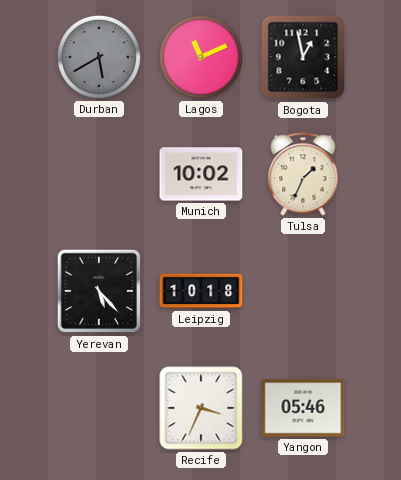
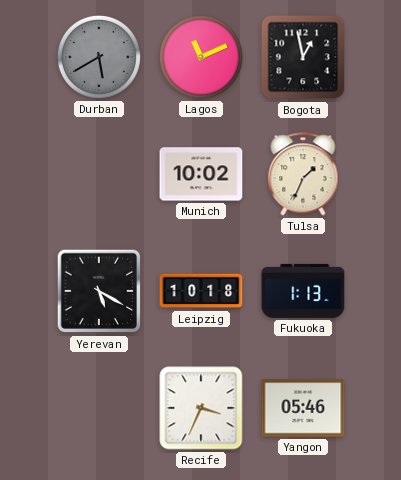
Yerevan: 5:23 -> 5:20 (99, 291)
Fukuoka: none -> 1:13 (303, 291)
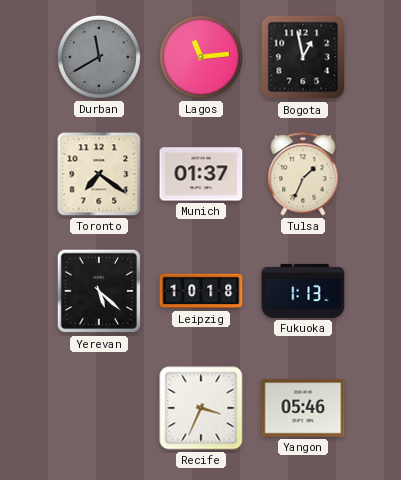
Durban: 5:40 -> 11:40 (99, 57)
Lagos: 11:11 -> 11:14 (201, 57)
Toronto: none -> 7:21 (99, 174)
Munich: 10:02 -> 01:37 (201, 174)
Yerevan: 5:20 -> 5:22 (99, 291)
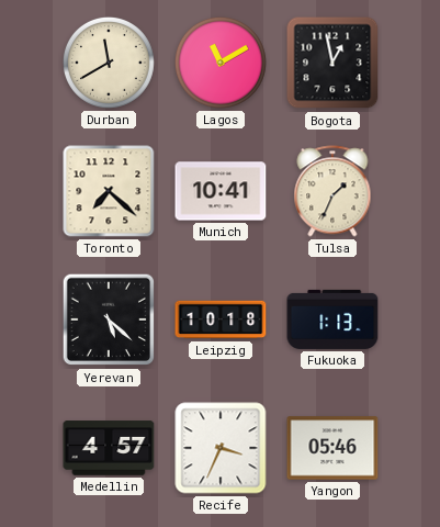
Durban dial: grey -> cream (109, 63)
Lagos: 11:14 -> 11:10 (221, 63)
Toronto: 7:21 -> 7:22 (109, 191)
Munich: 01:37 -> 10:41 (221, 191)
Medellin: none -> 4:57 (109, 448)
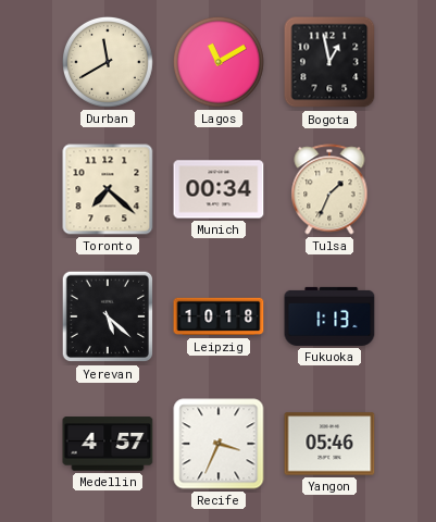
Munich: 10:41 -> 00:34 (219, 189)
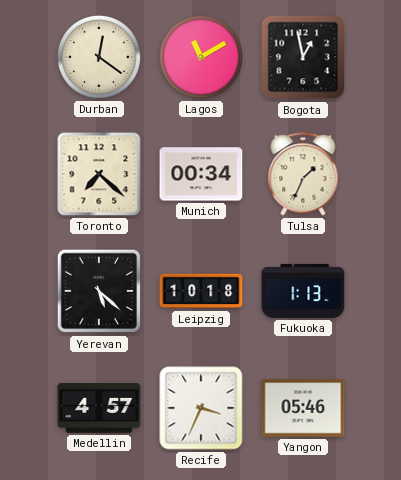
Durban: 11:40 -> 12:21 (99, 57)
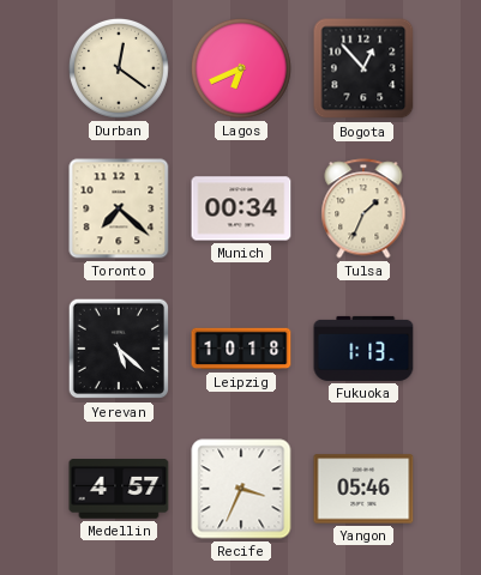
Lagos: 11:10 -> 6:41 (241, 68)
Bogota: 12:58 -> 12:53 (363, 68)
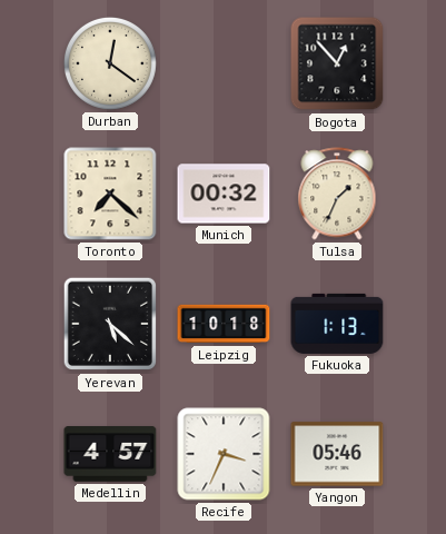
Lagos: 6:41 -> none (241, 68)
Munich: 00:34 -> 00:32 (224, 194)
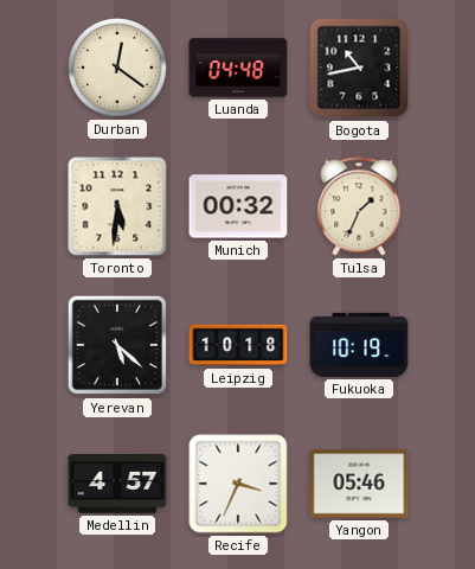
Luanda: none -> 04:48 (238, 68)
Bogota: 12:53 -> 10:43 (359, 68)
Toronto: 7:22 -> 5:31 (117, 206)
Fukuoka: 1:13 -> 10:19 (359, 345)
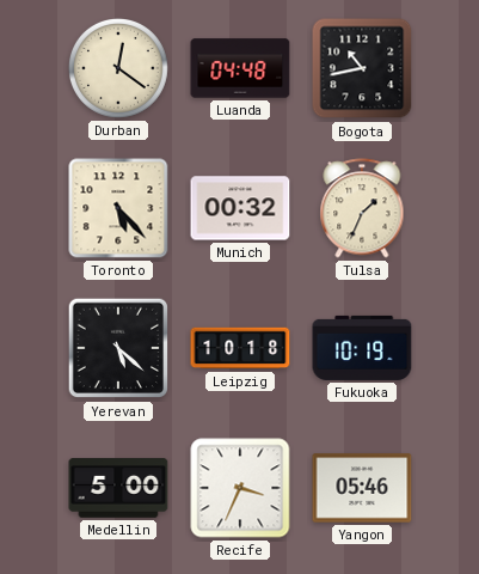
Toronto: 5:31 -> 5:23 (118, 208)
Medellin: 4:57 -> 5:00 (118, 488)
